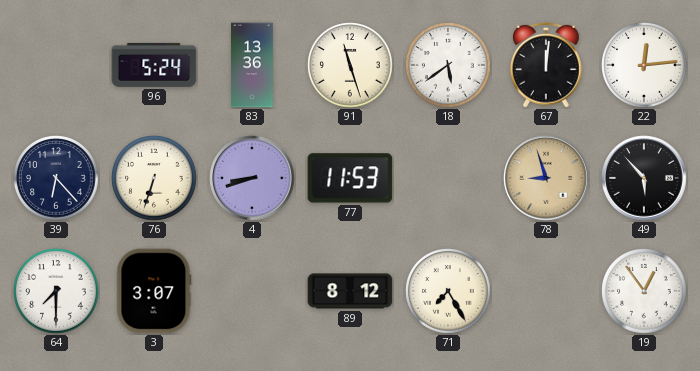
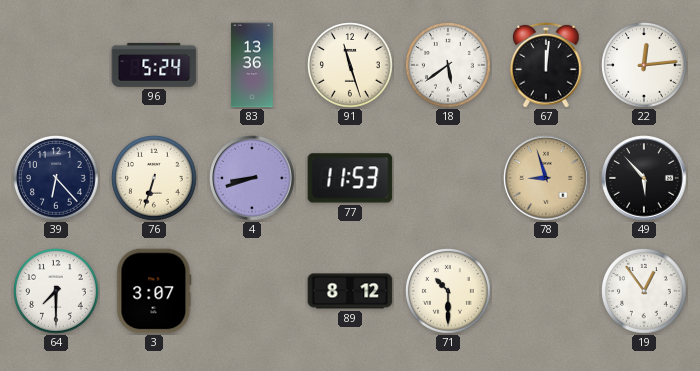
71: 7:25 -> 10:30 (448, 291)
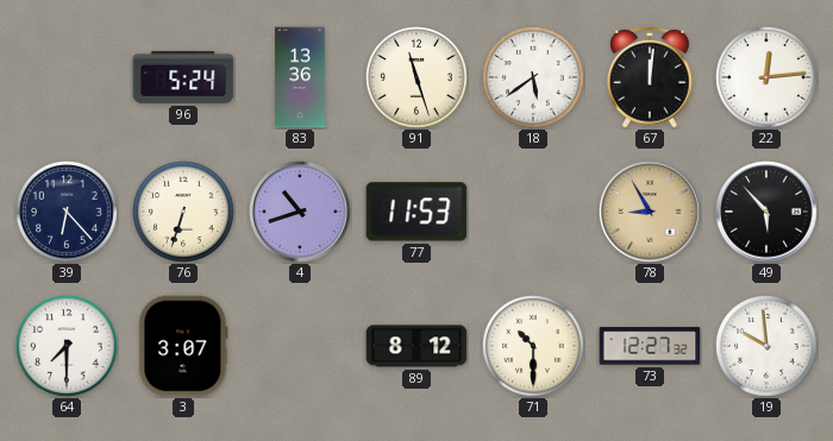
4: 8:42 -> 10:42 (300, 212)
78: 8:57 -> 8:55 (650, 212)
73: none -> 12:27 (650, 346)
19: 12:54 -> 9:59 (766, 346)
